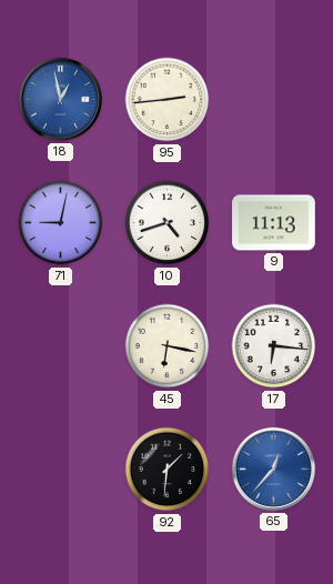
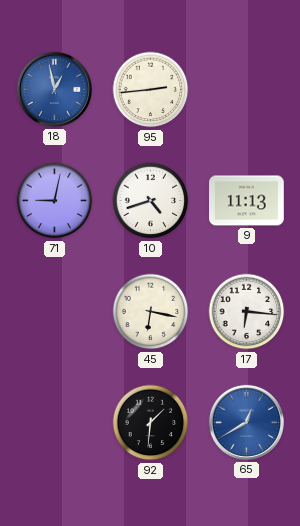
65: 12:37 -> 12:40 (246, 422)
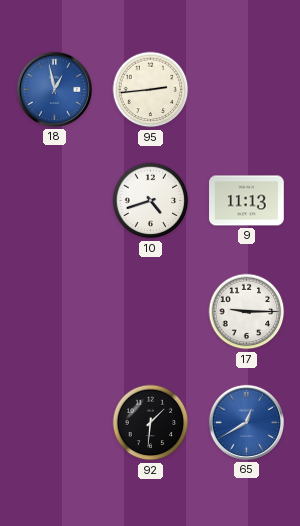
71: 9:02 -> none (55, 201)
45: 6:17 -> none (151, 312)
17: 6:16 -> 9:15 (247, 312)
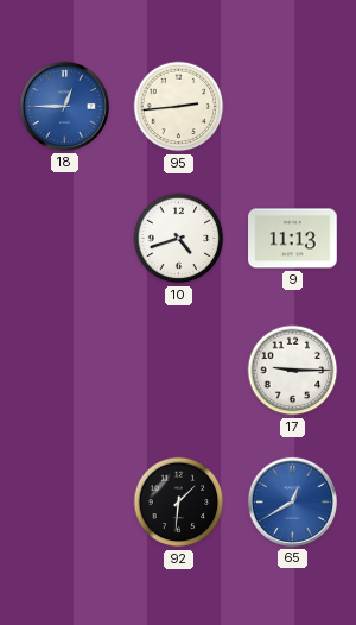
18: 12:58 -> 12:45 (64, 106)
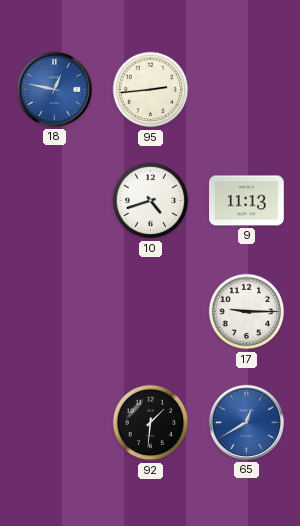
18: 12:45 -> 12:47 (54, 89)
